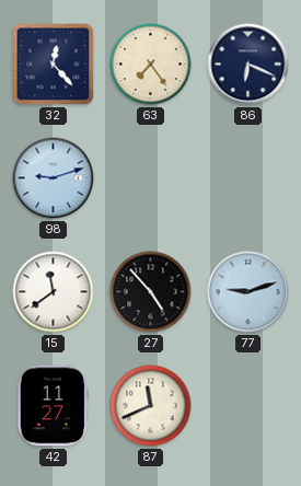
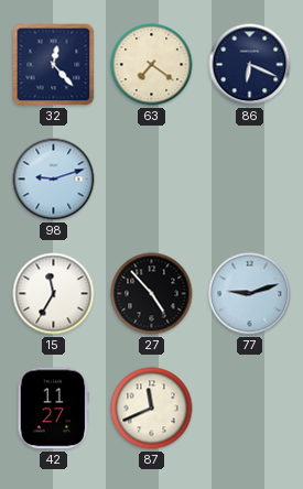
63: 7:24 -> 7:21 (152, 65)
15: 11:39 -> 11:35 (54, 294)
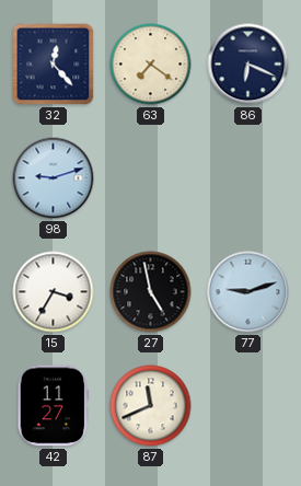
15: 11:35 -> 3:35 (54, 292)
27: 4:53 -> 4:58 (151, 292)
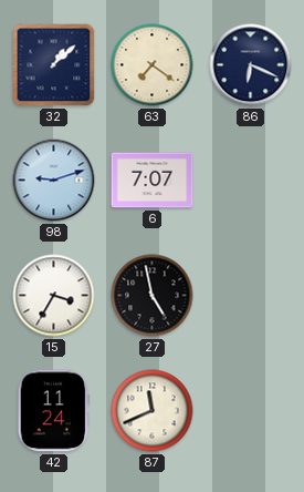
32: 12:23 -> 1:08 (54, 65)
6: none -> 7:07 (153, 181)
77: 9:12 -> none (248, 292)
42: 11:27 -> 11:24 (53, 411)
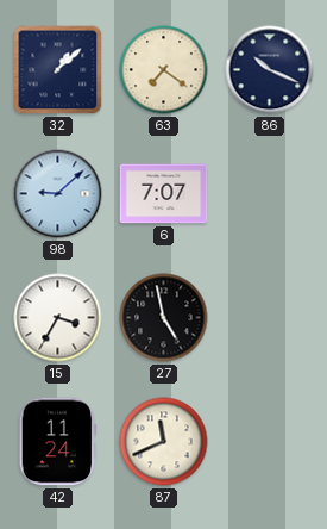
86: 6:19 -> 10:19 (270, 70)
98: 9:12 -> 9:08 (58, 194)
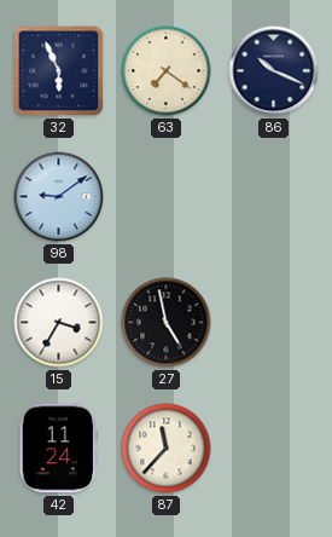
32: 1:08 -> 5:56 (59, 71)
98: 9:08 -> 9:09 (59, 197)
6: 7:07 -> none (164, 194)
87: 11:41 -> 11:37 (167, 449)
